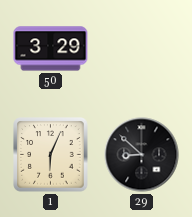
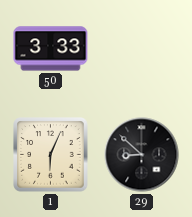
50: 3:29 -> 3:33 (51, 49)
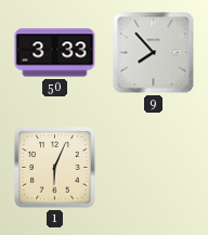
9: none -> 7:53 (154, 53)
29: 8:52 -> none (142, 155)
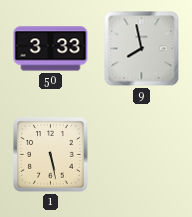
9: 7:53 -> 7:58 (142, 49)
1: 6:04 -> 5:28 (51, 155)
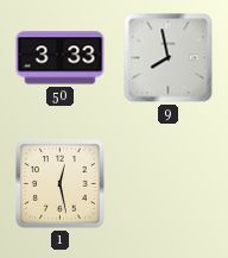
1: 5:28 -> 12:28 (61, 184)
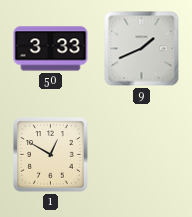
9: 7:58 -> 1:41 (142, 49)
1: 12:28 -> 12:50 (51, 155)
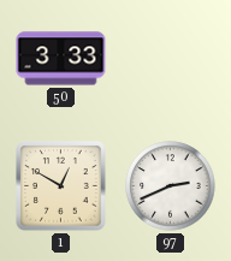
9: 1:41 -> none (142, 49)
97: none -> 2:41 (171, 186)
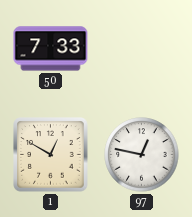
50: 3:33 -> 7:33 (51, 49)
97: 2:41 -> 12:47 (142, 155)
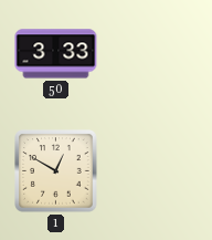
50: 7:33 -> 3:33 (56, 54)
97: 12:47 -> none (142, 155)
